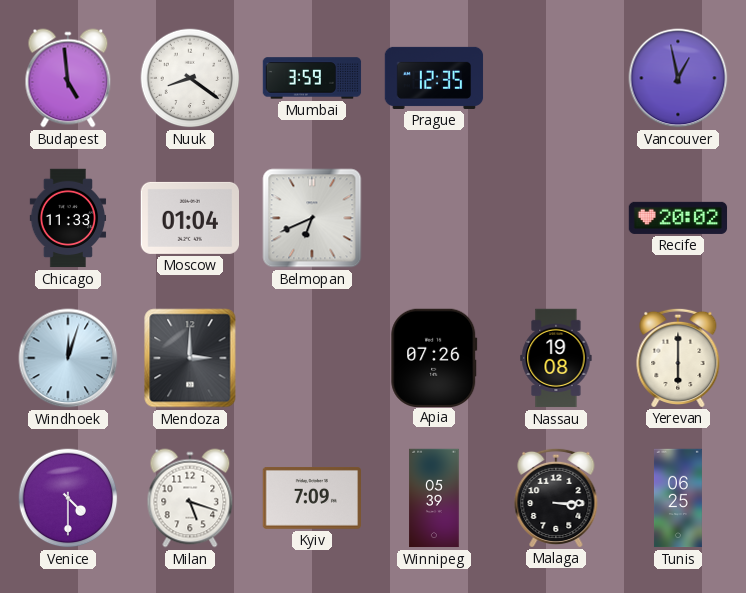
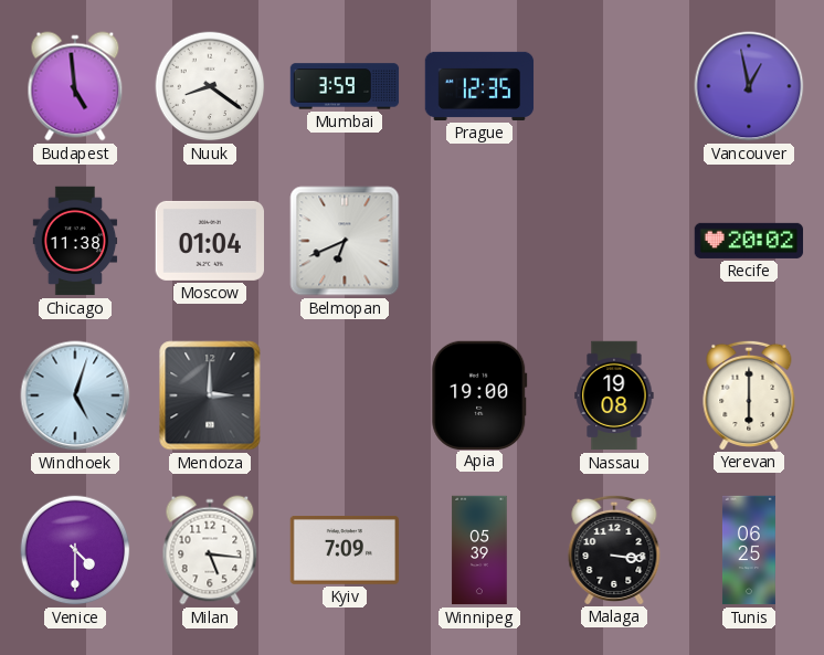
Chicago: 11:33 -> 11:38 (75, 241)
Windhoek: 12:03 -> 5:03 (75, 395)
Apia: 07:26 -> 19:00 (479, 394)
Milan: 5:18 -> 5:16 (210, 550)
Malaga: 3:15 -> 3:16 (614, 549)
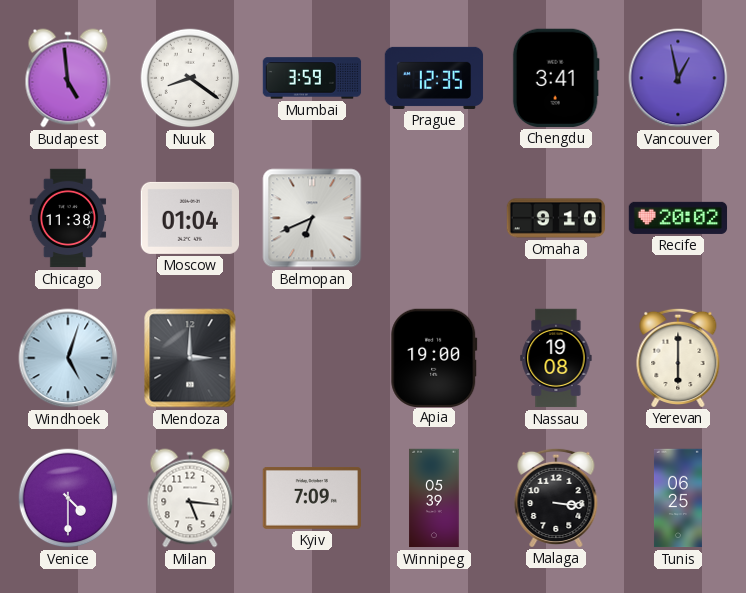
Chengdu: none -> 3:41 (556, 78)
Omaha: none -> 9:10 (556, 218)
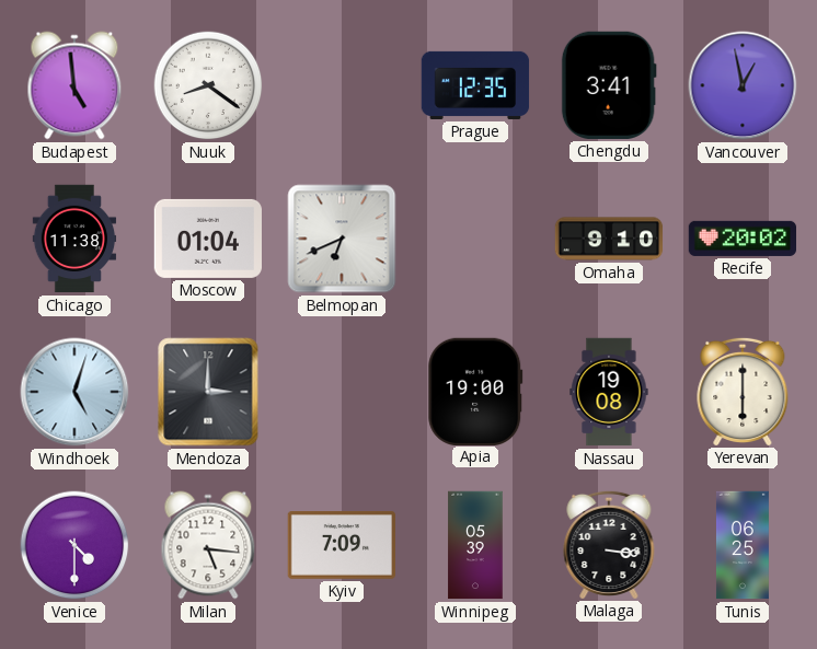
Mumbai: 3:59 -> none (312, 78)
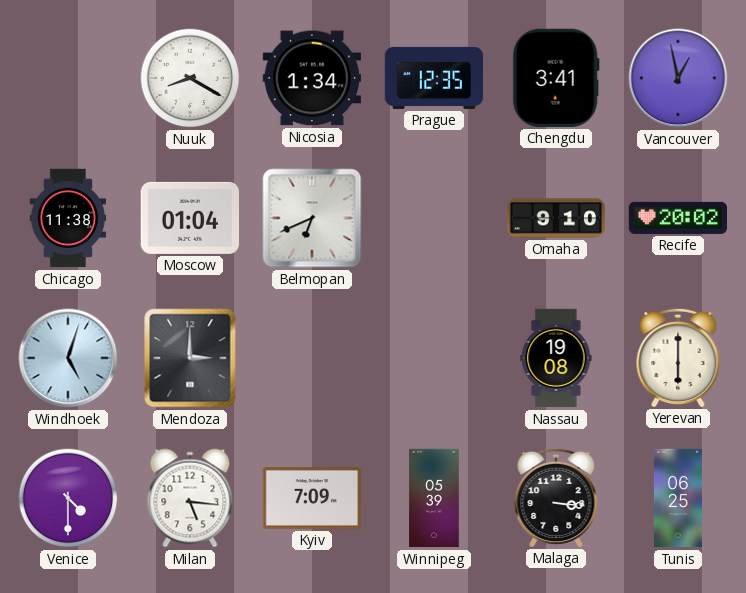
Budapest: 4:59 -> none (74, 85)
Nuuk: 8:21 -> 8:20 (190, 78)
Nicosia: none -> 1:34 (311, 78)
Apia: 19:00 -> none (475, 391)
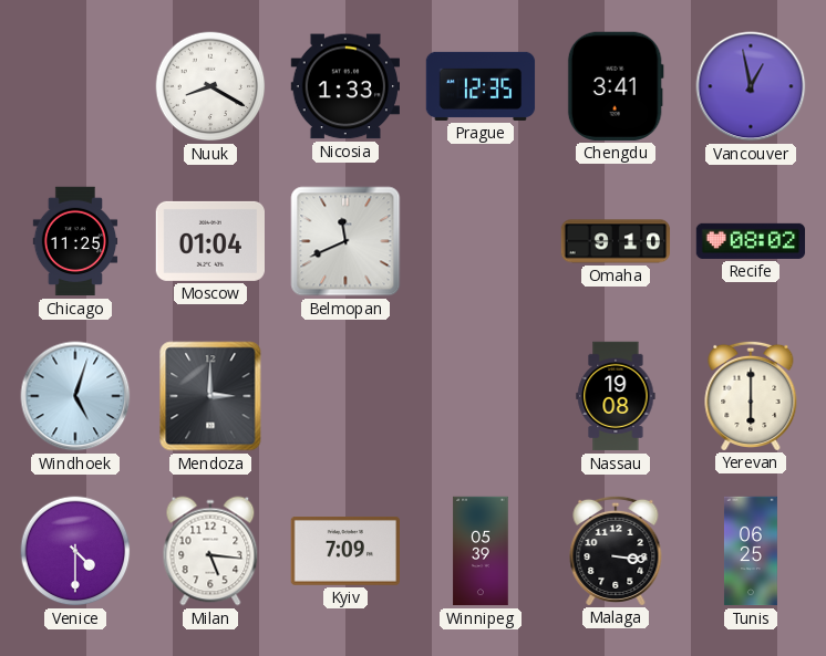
Nicosia: 1:34 -> 1:33 (344, 86)
Chicago: 11:38 -> 11:25 (75, 241)
Belmopan: 6:41 -> 11:41 (345, 241)
Recife: 20:02 -> 08:02 (751, 241)
